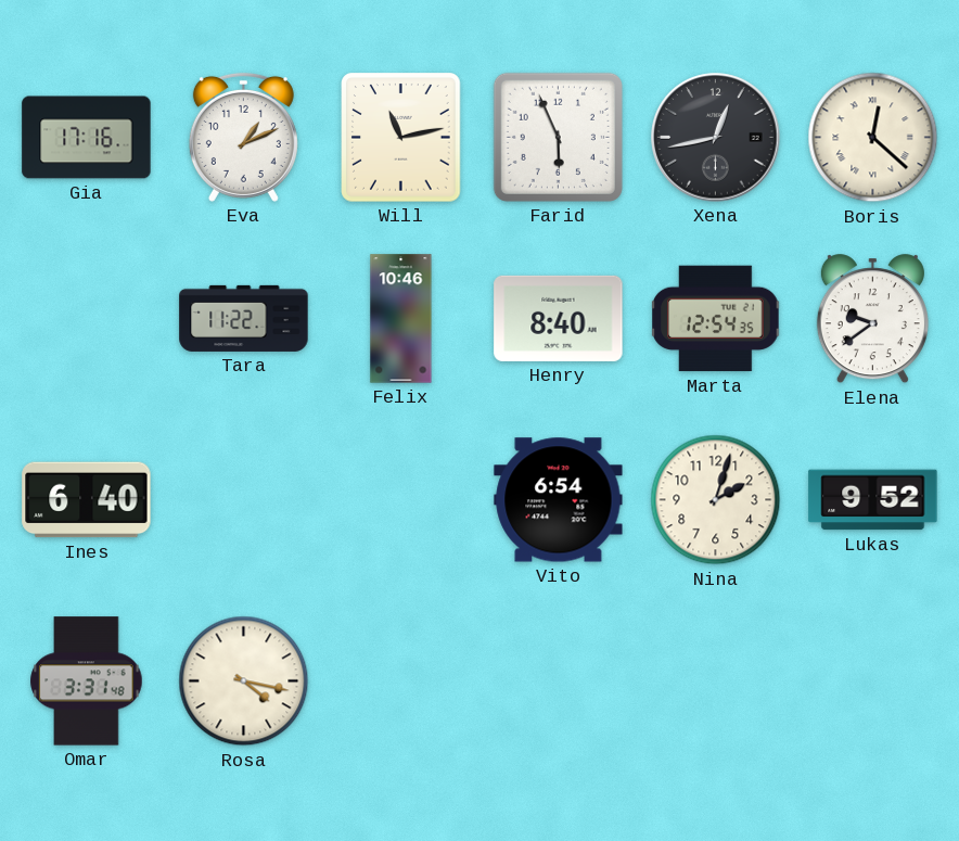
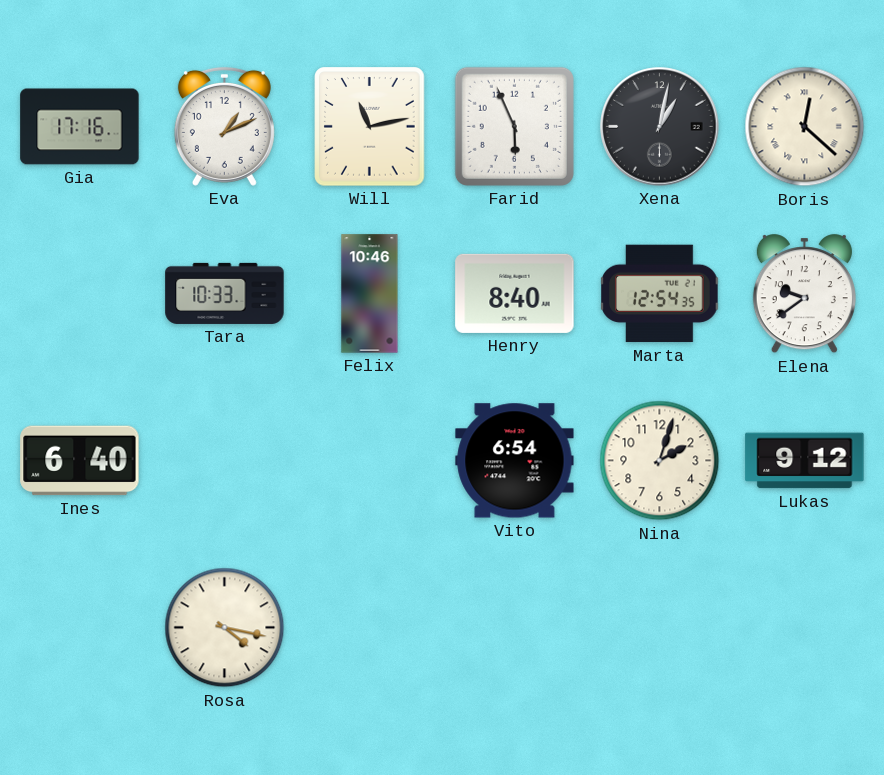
Xena: 12:43 -> 1:02 (660, 127)
Tara: 11:22 -> 10:33 (225, 293)
Lukas: 9:52 -> 9:12 (805, 461)
Omar: 3:31 -> none (87, 681)
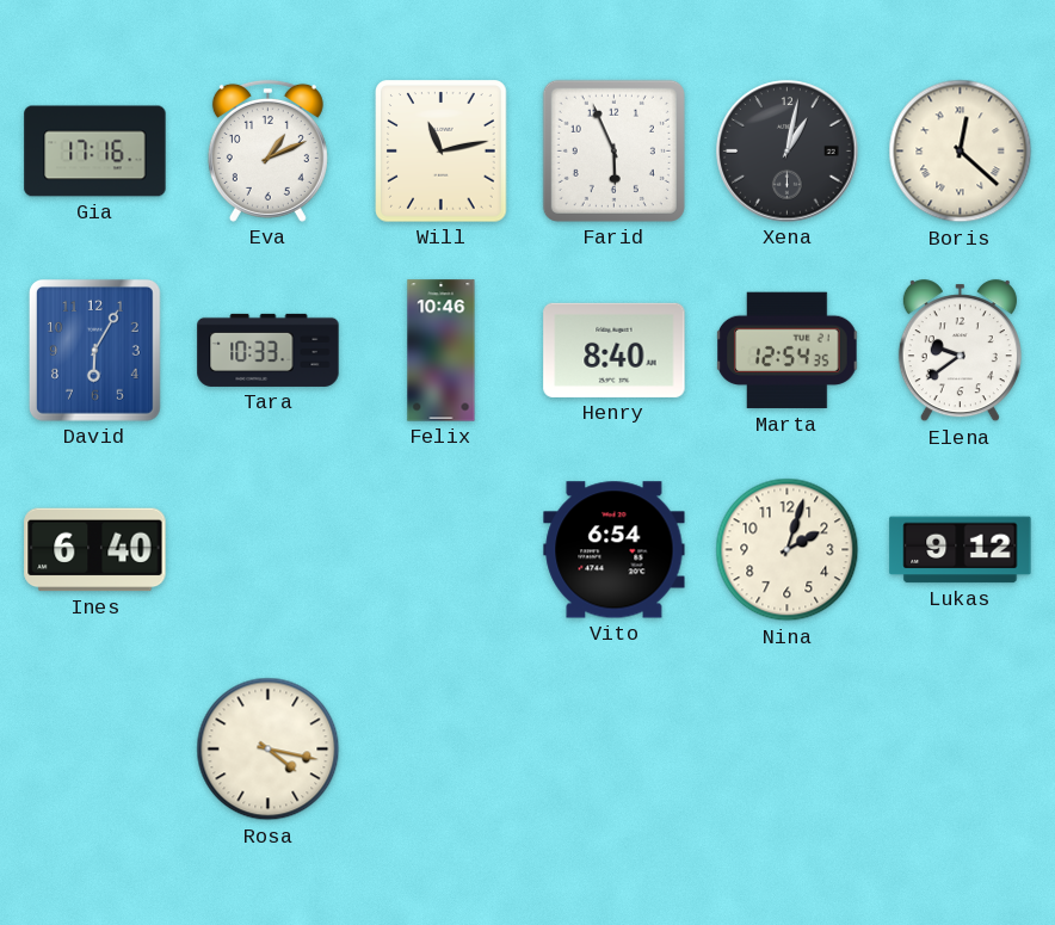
David: none -> 6:05 (94, 350)
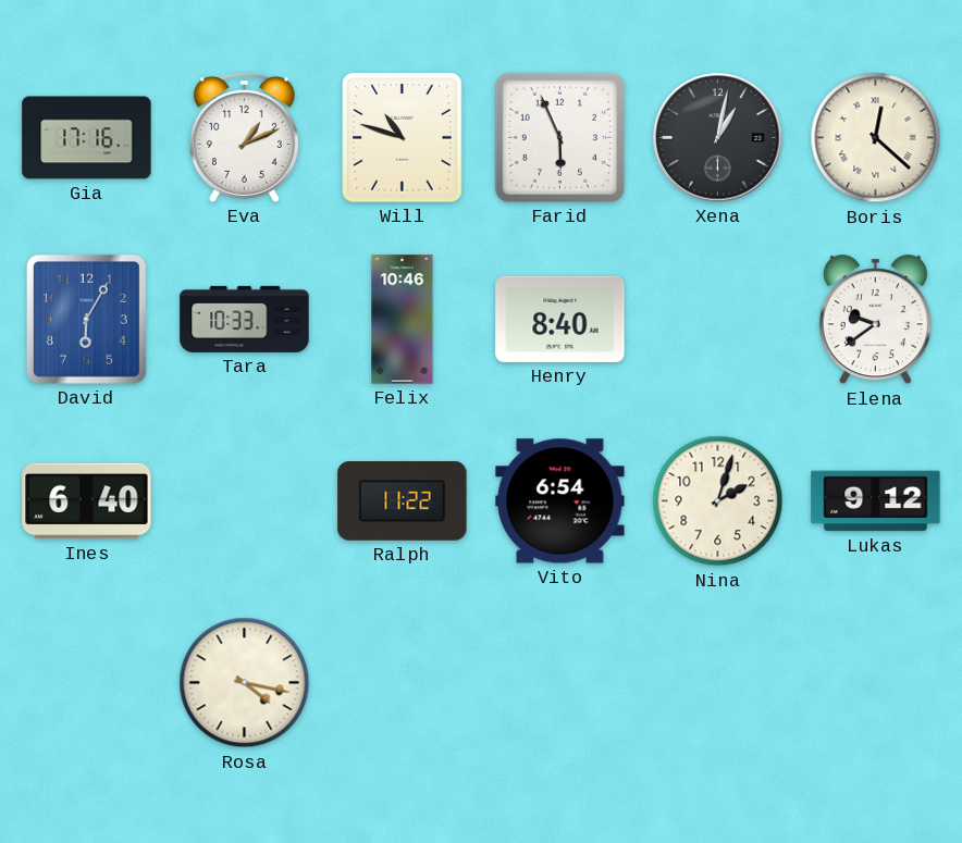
Will: 11:13 -> 10:48 (403, 138)
Marta: 12:54 -> none (788, 351)
Ralph: none -> 11:22 (403, 501)
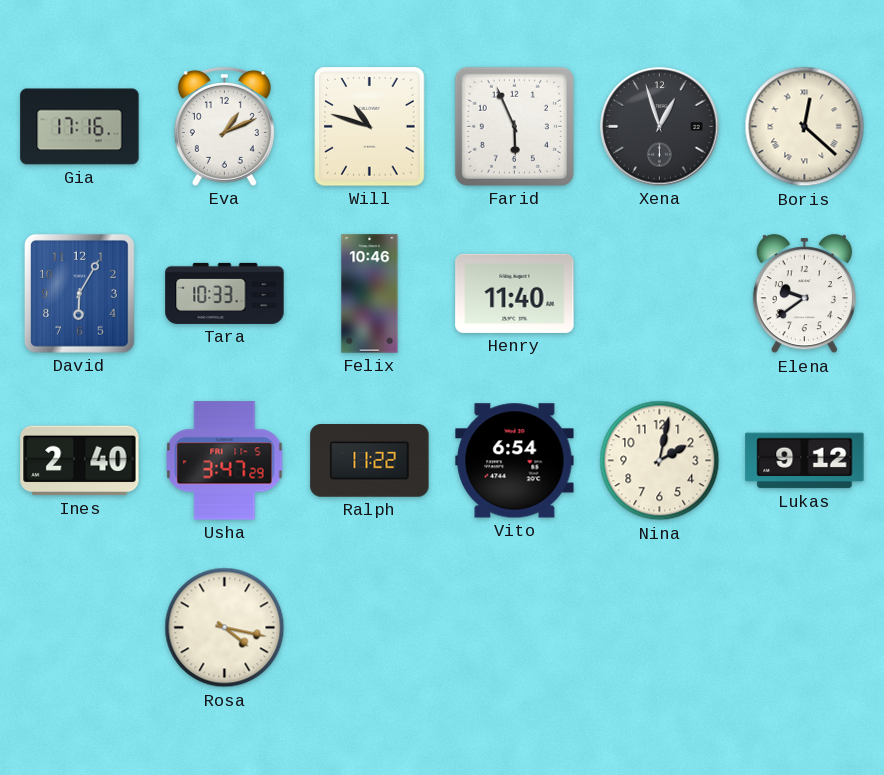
Xena: 1:02 -> 12:57 (660, 127)
Henry: 8:40 -> 11:40 (515, 293)
Ines: 6:40 -> 2:40 (80, 461)
Usha: none -> 3:47 (225, 461)
Nina: 2:03 -> 2:02 (660, 461)
